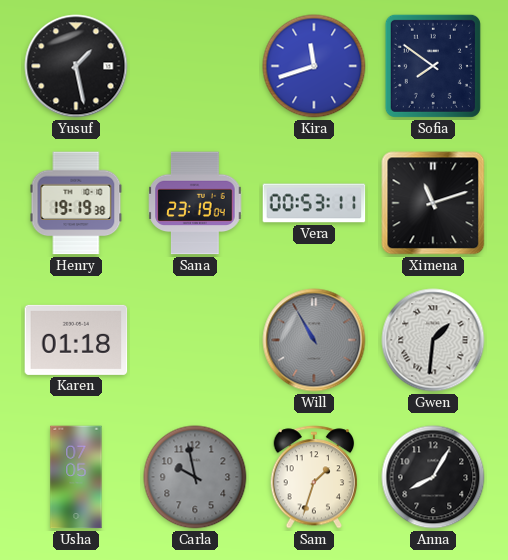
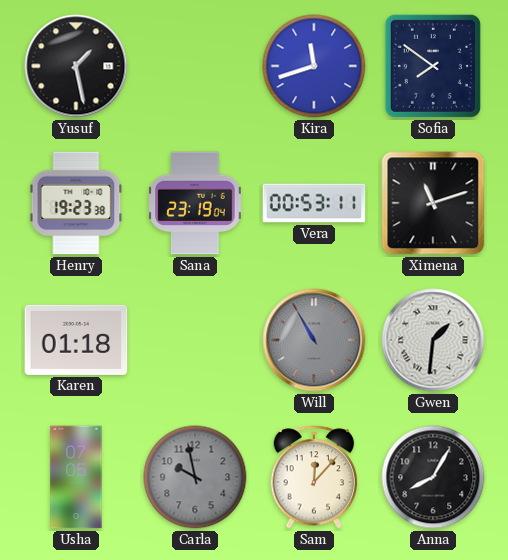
Henry: 19:19 -> 19:23 (76, 203)
Sam: 1:33 -> 12:07 (314, 477)
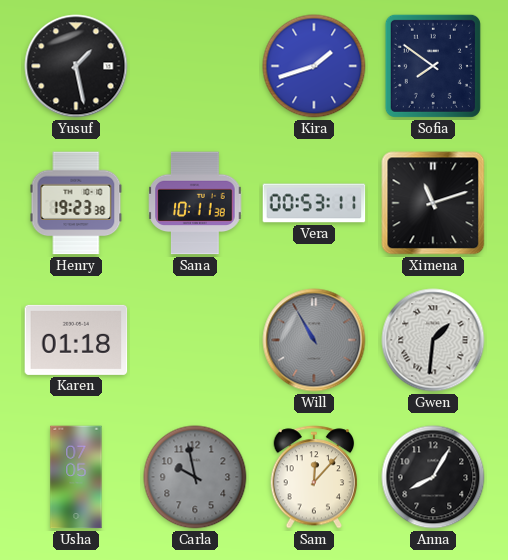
Kira: 11:42 -> 1:42 (314, 66)
Sana: 23:19 -> 10:11 (195, 203)
